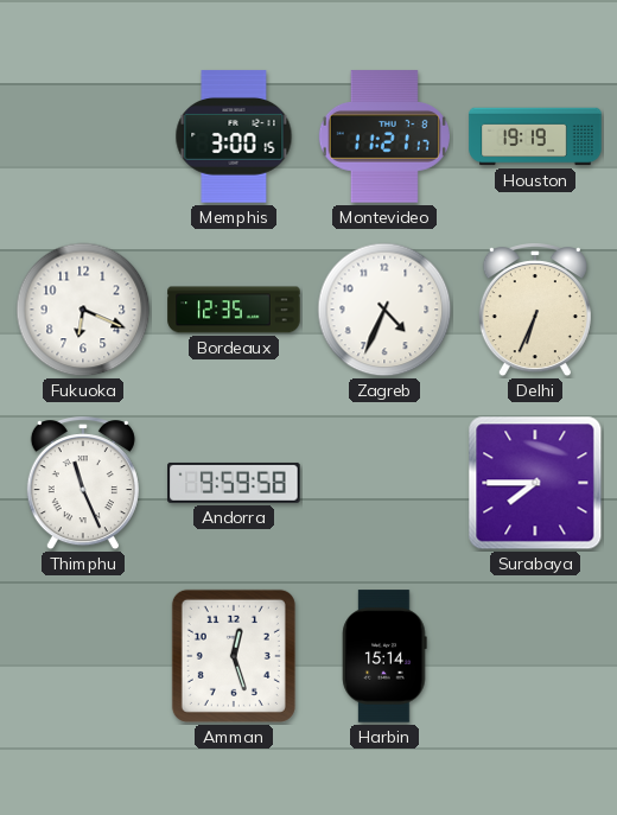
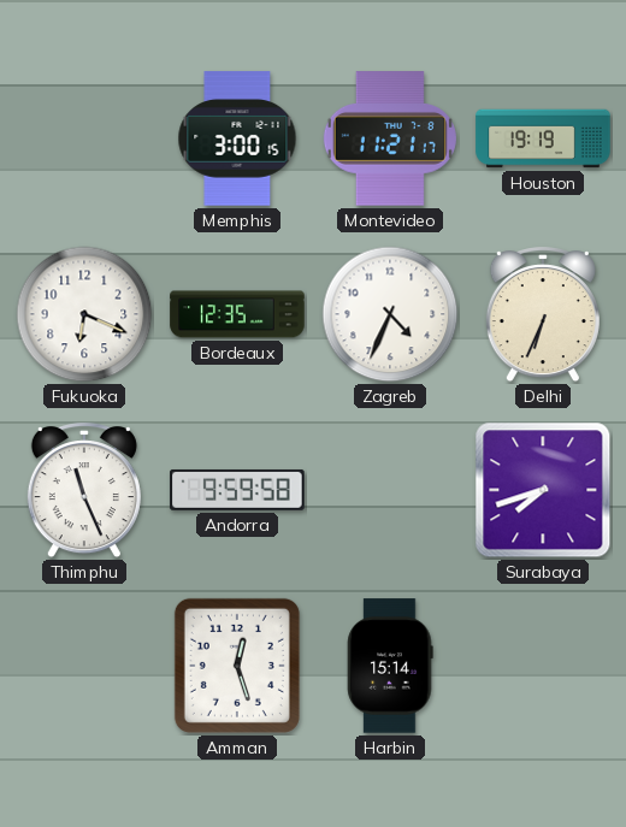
Surabaya: 7:45 -> 7:42 (543, 490)
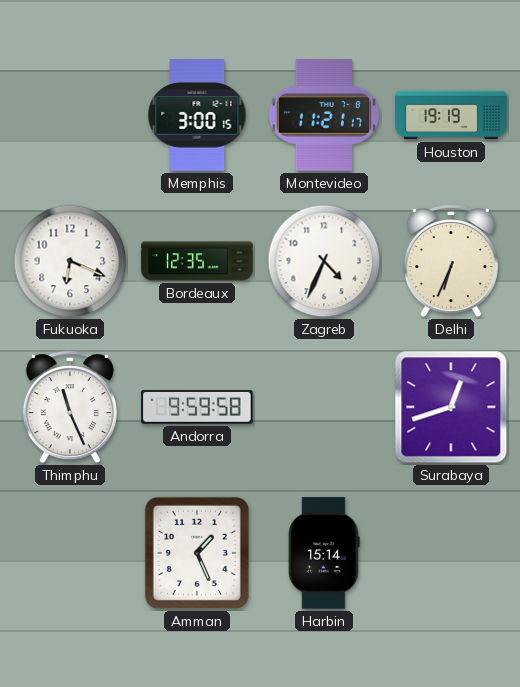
Surabaya: 7:42 -> 12:42 (451, 407)
Amman: 12:27 -> 1:26 (197, 553)
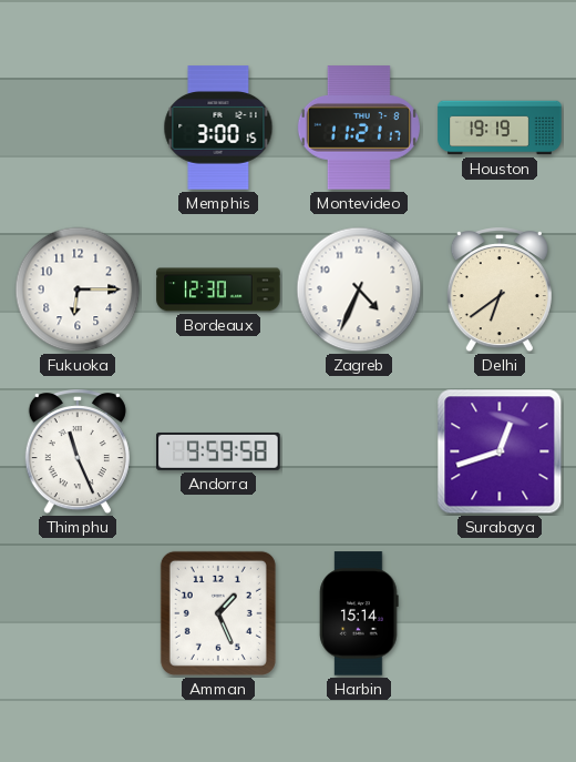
Fukuoka: 6:19 -> 6:15 (78, 289)
Bordeaux: 12:35 -> 12:30 (218, 289)
Delhi: 6:34 -> 6:39 (500, 291)
